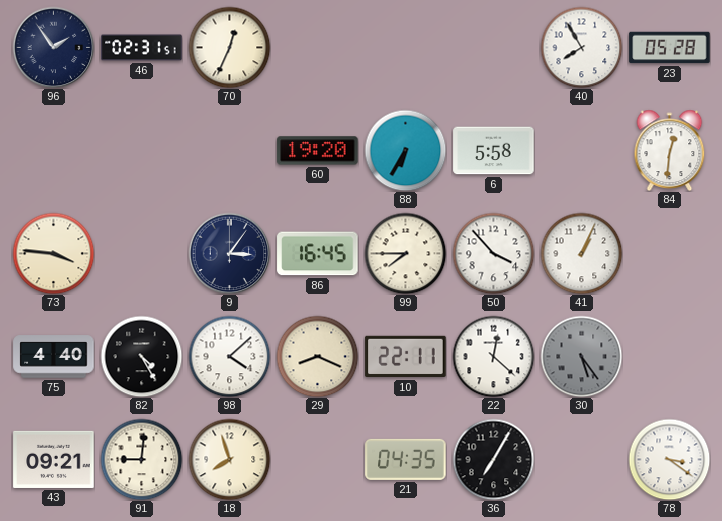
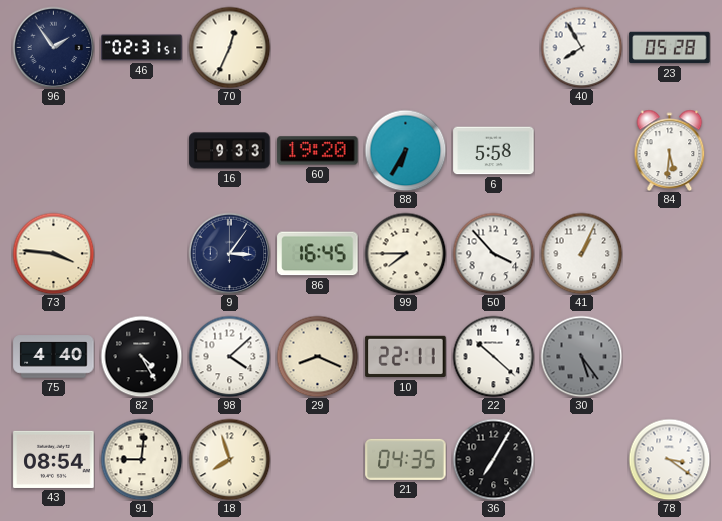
16: none -> 9:33 (230, 151)
84: 12:31 -> 5:31 (670, 150)
22: 12:22 -> 10:22 (493, 356)
43: 09:21 -> 08:54 (54, 459)
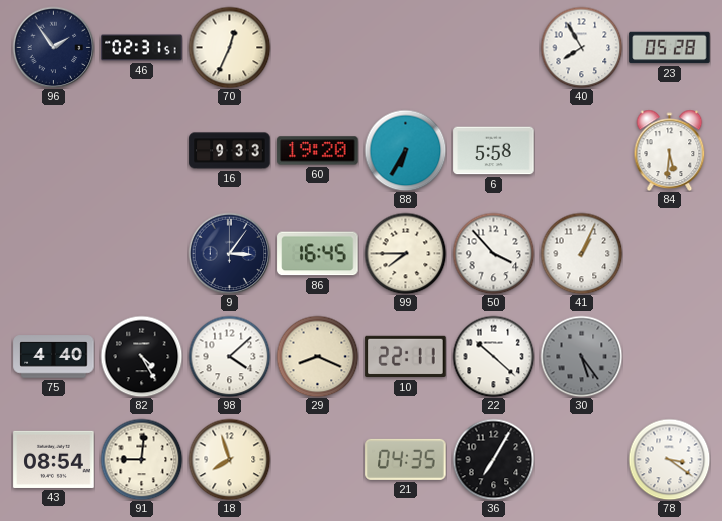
73: 3:46 -> none (53, 253)
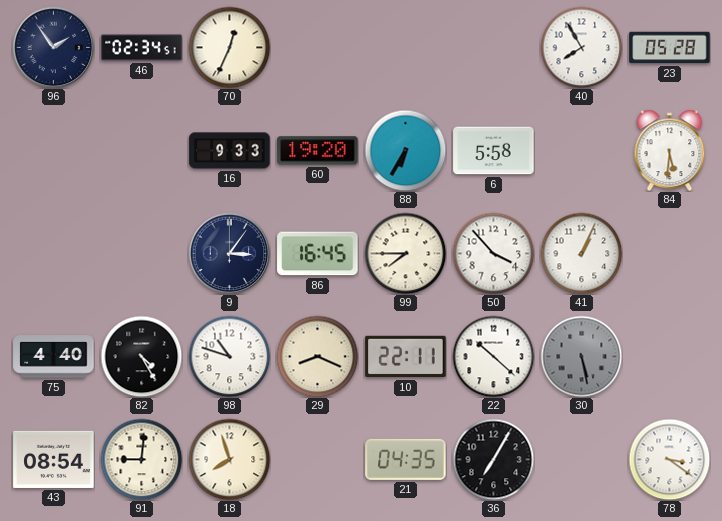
46: 02:31 -> 02:34 (142, 48)
98: 4:08 -> 10:48 (229, 356)
30: 5:24 -> 5:28 (581, 356)
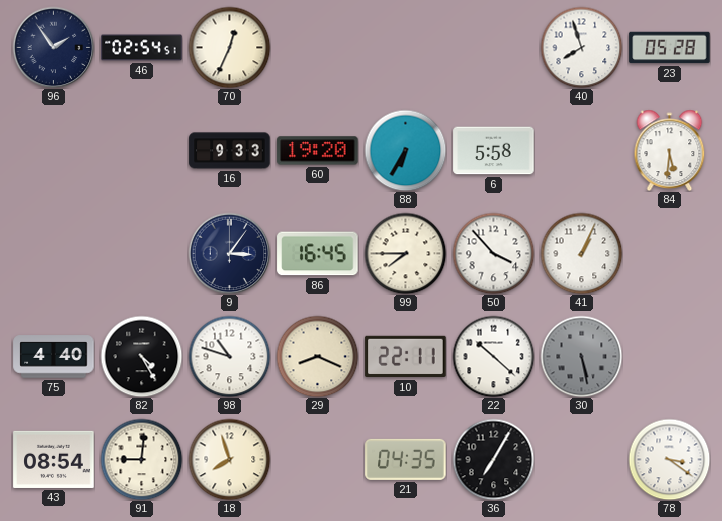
46: 02:34 -> 02:54 (142, 48)
40: 7:55 -> 7:57 (581, 47)
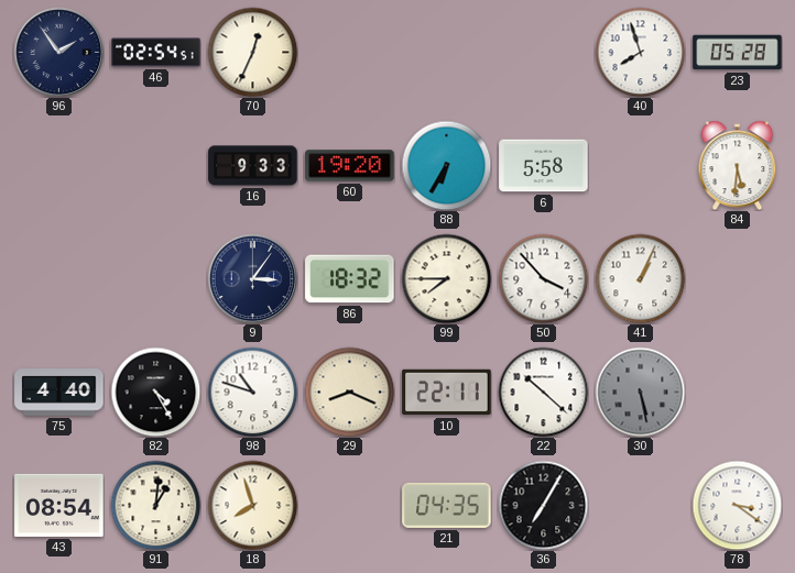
86: 16:45 -> 18:32 (350, 279)
91: 9:01 -> 1:01 (155, 505)
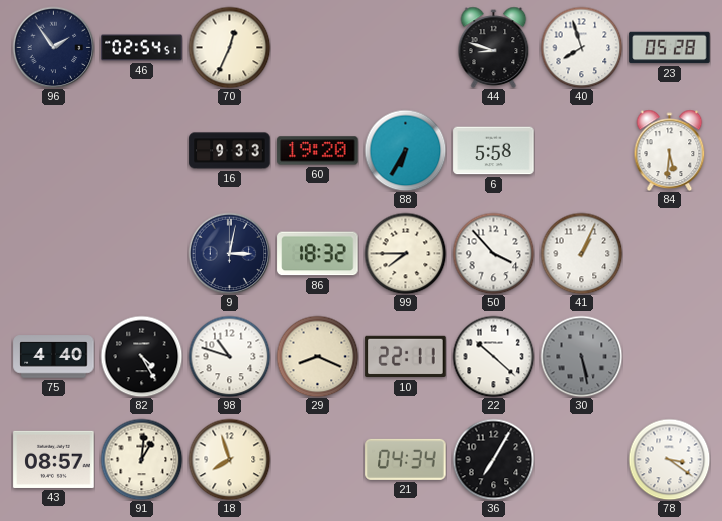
44: none -> 8:48 (494, 47)
9: 3:06 -> 3:02 (229, 253)
43: 08:54 -> 08:57 (54, 459)
21: 04:35 -> 04:34 (406, 459)
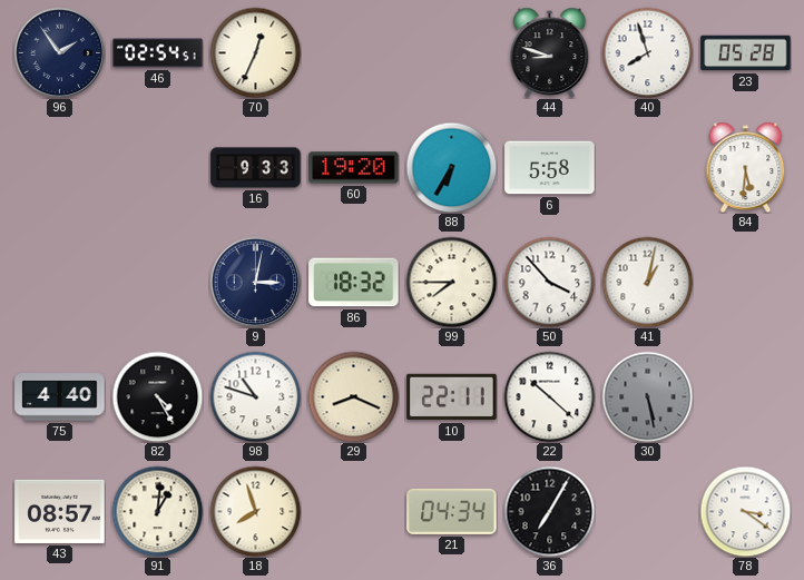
41: 1:04 -> 1:02 (647, 282)
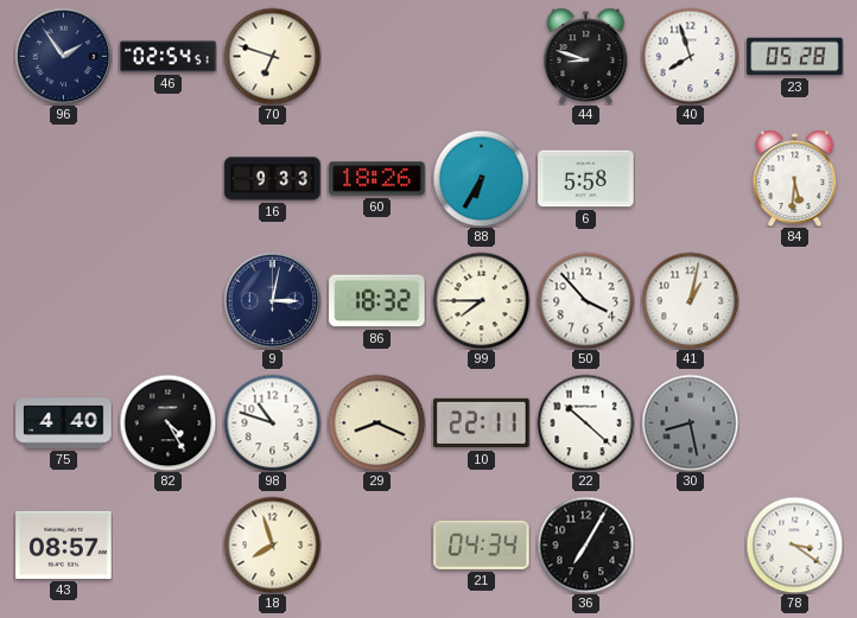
70: 12:34 -> 6:48 (272, 56)
60: 19:20 -> 18:26 (377, 179)
30: 5:28 -> 8:28 (690, 422)
91: 1:01 -> none (157, 511)
